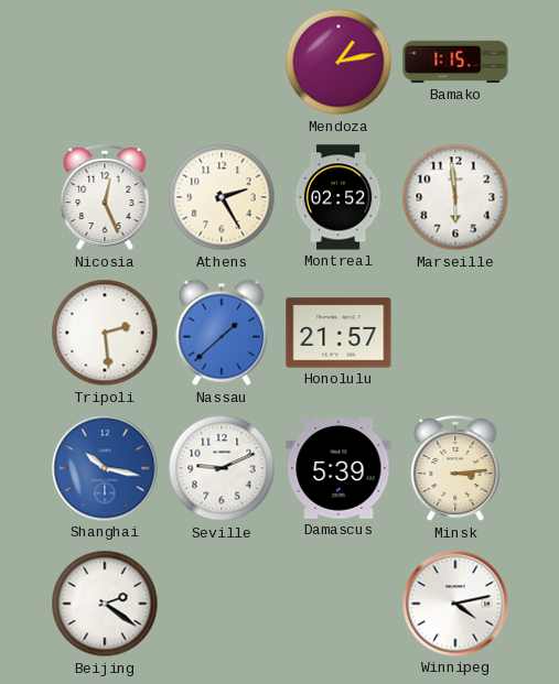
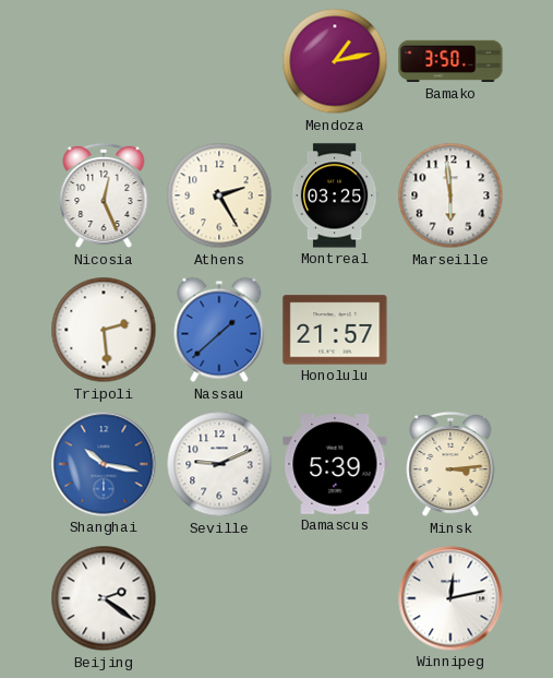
Bamako: 1:15 -> 3:50 (450, 61)
Montreal: 02:52 -> 03:25 (335, 195)
Winnipeg: 4:13 -> 12:13 (450, 598)
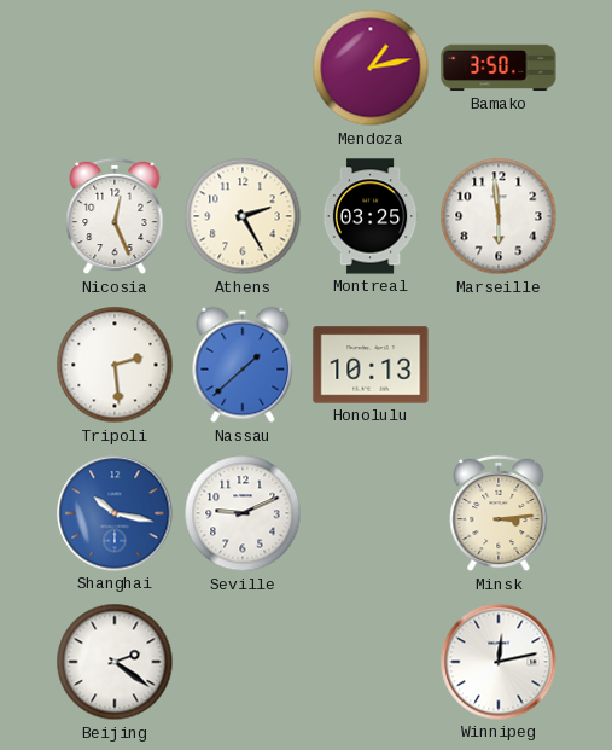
Honolulu: 21:57 -> 10:13 (371, 365)
Damascus: 5:39 -> none (335, 464)
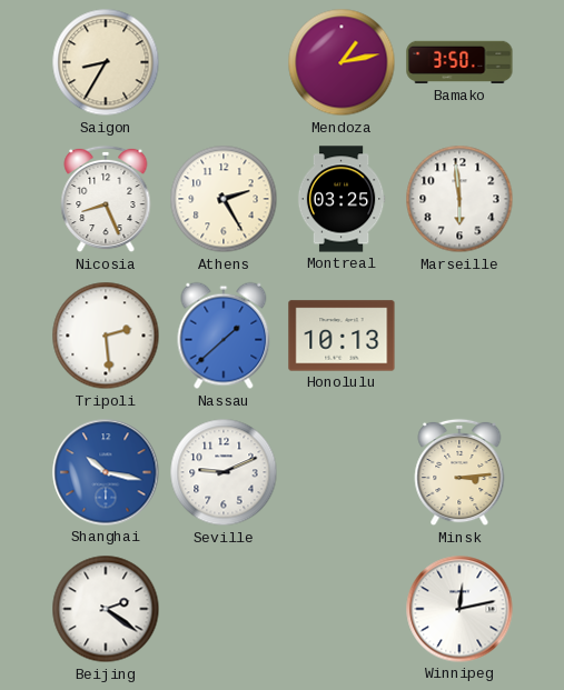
Saigon: none -> 8:35 (106, 62)
Nicosia: 12:26 -> 8:26 (106, 199)
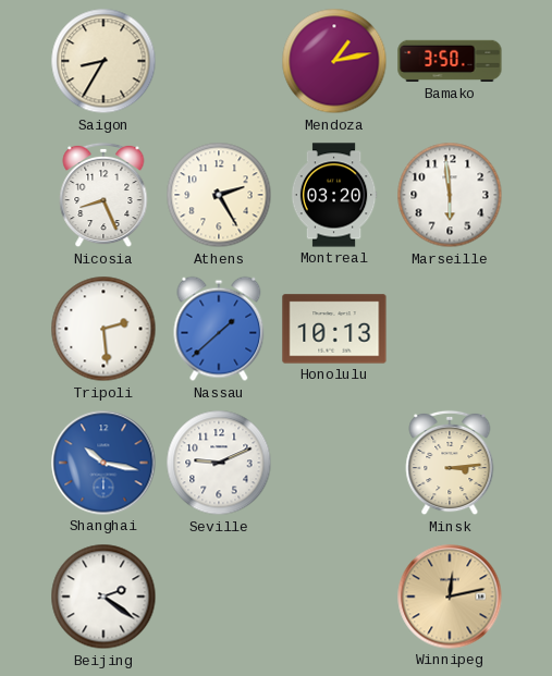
Montreal: 03:25 -> 03:20 (334, 195)
Winnipeg dial: white -> champagne (450, 597)
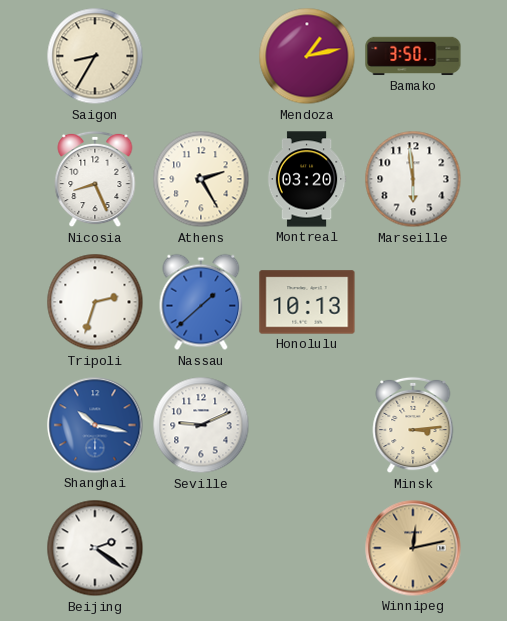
Tripoli: 2:29 -> 2:33 (95, 302)
